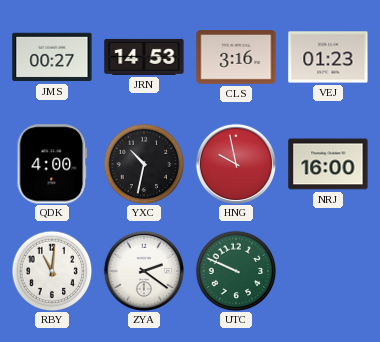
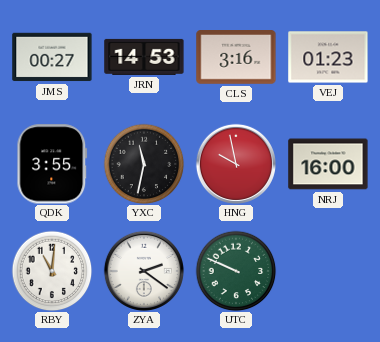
QDK: 4:00 -> 3:55 (52, 164)
YXC: 10:32 -> 11:32 (144, 164)
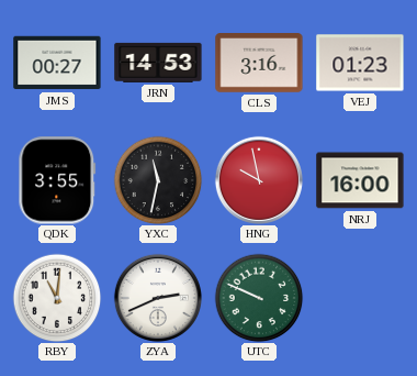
ZYA: 2:21 -> 2:41 (158, 298)
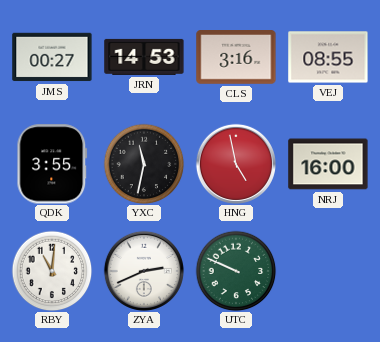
VEJ: 01:23 -> 08:55 (328, 57)
HNG: 9:58 -> 4:58 (236, 164)
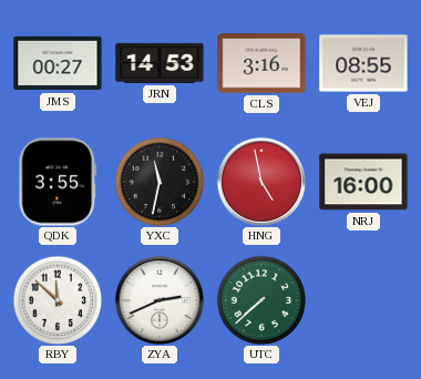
RBY: 11:01 -> 11:52 (58, 300)
UTC: 9:49 -> 7:38 (261, 300)
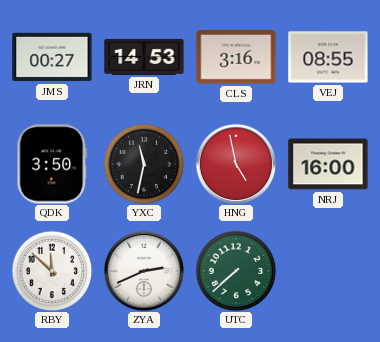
QDK: 3:55 -> 3:50 (52, 164)
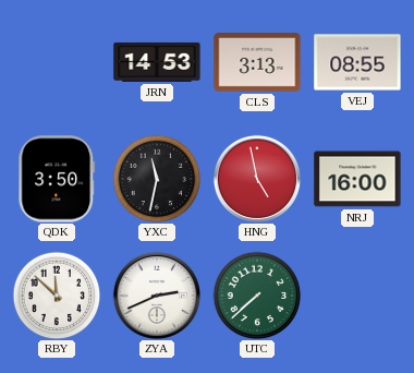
JMS: 00:27 -> none (52, 57)
CLS: 3:16 -> 3:13 (257, 63)
